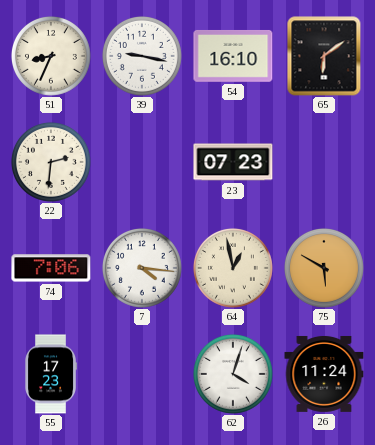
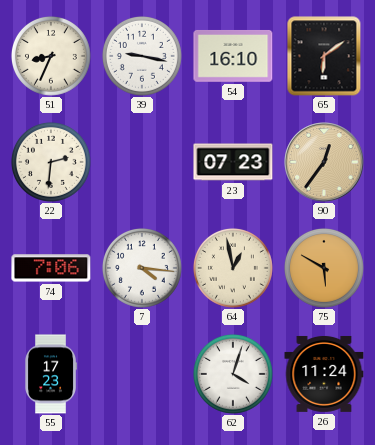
90: none -> 12:36 (324, 162)
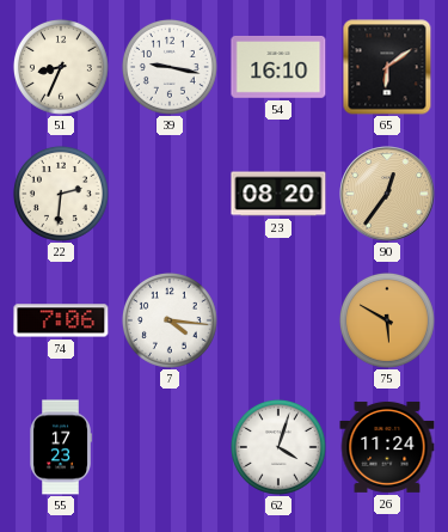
23: 07:23 -> 08:20 (278, 194)
64: 12:58 -> none (233, 268)
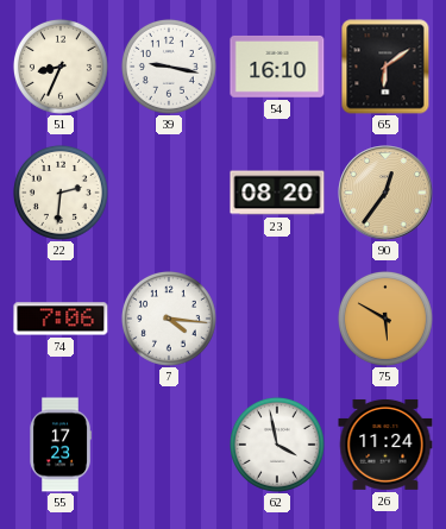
62: 4:03 -> 3:58 (277, 445)
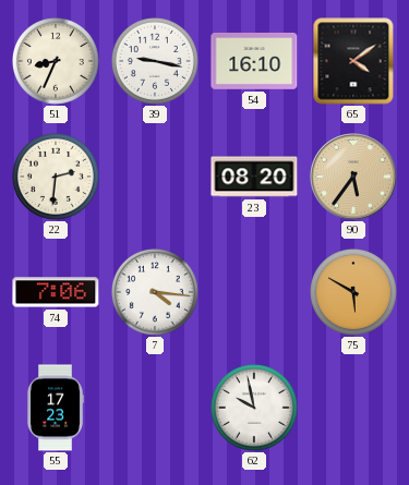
65: 6:09 -> 4:09 (353, 61)
90: 12:36 -> 5:36 (353, 177)
62: 3:58 -> 9:58 (254, 408)
26: 11:24 -> none (385, 445)
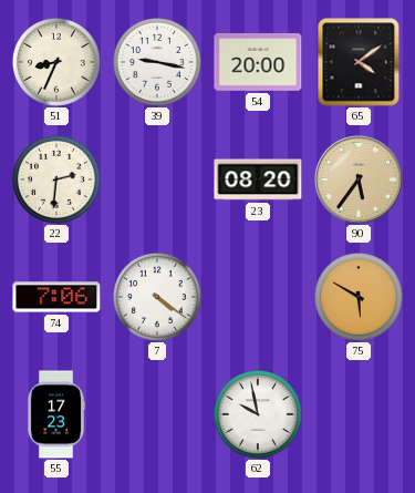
54: 16:10 -> 20:00 (258, 62)
7: 4:16 -> 4:21 (157, 297)
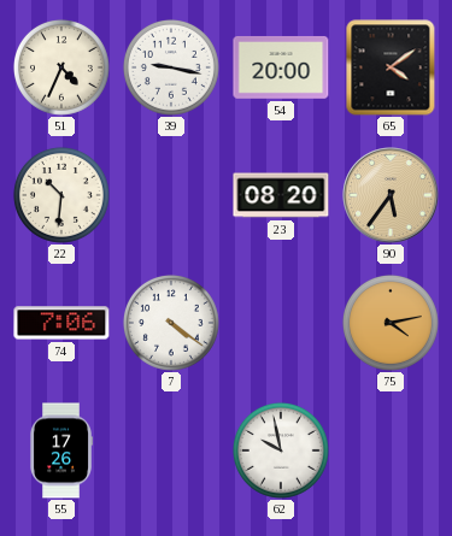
51: 8:34 -> 4:34 (61, 67)
22: 2:31 -> 10:31 (61, 195)
75: 5:50 -> 4:13 (391, 323)
55: 17:23 -> 17:26 (60, 450)
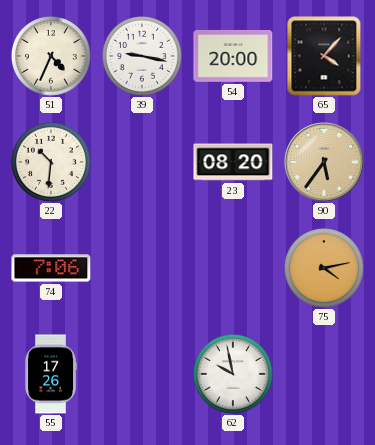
65: 4:09 -> 4:07 (324, 56)
7: 4:21 -> none (171, 323)
